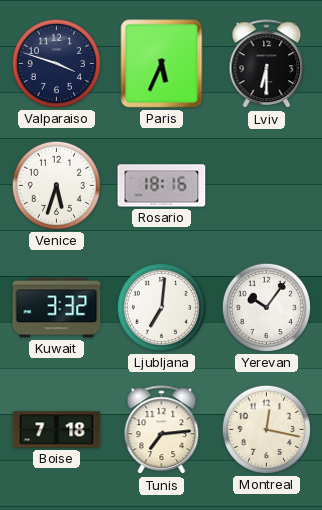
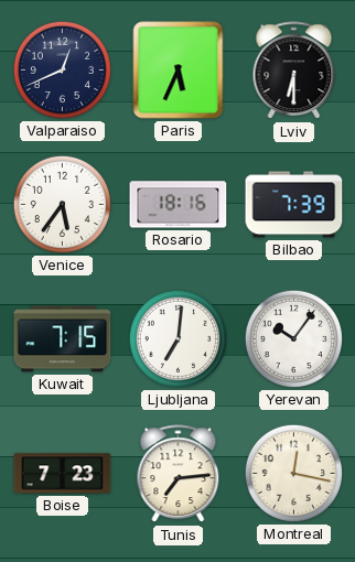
Valparaiso: 3:48 -> 12:41 (62, 69)
Venice: 5:33 -> 5:36 (62, 204)
Bilbao: none -> 7:39 (294, 205)
Kuwait: 3:32 -> 7:15 (63, 339)
Boise: 7:18 -> 7:23 (63, 474)
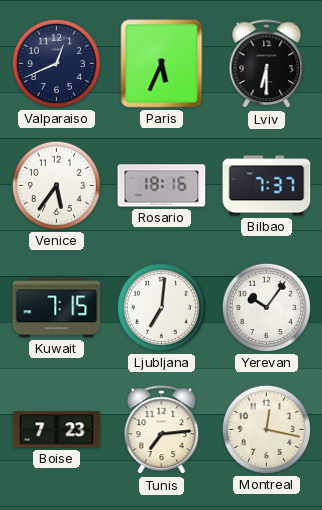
Bilbao: 7:39 -> 7:37 (267, 186)
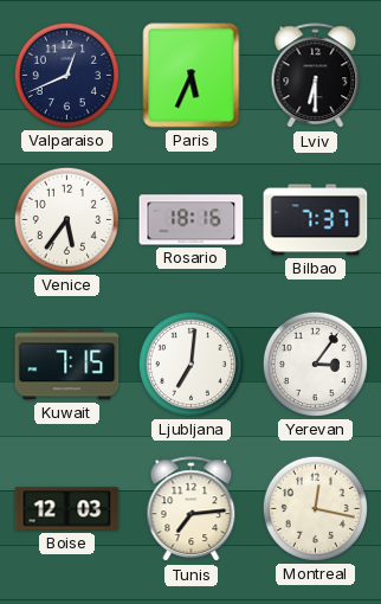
Yerevan: 10:06 -> 3:06 (315, 364)
Boise: 7:23 -> 12:03 (67, 509)
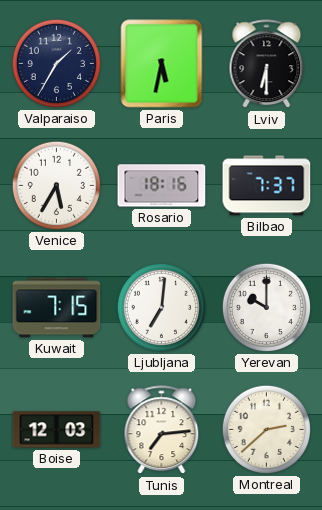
Valparaiso: 12:41 -> 1:35 (56, 63)
Paris: 5:34 -> 5:32 (162, 64)
Venice: 5:36 -> 5:35 (56, 185)
Yerevan: 3:06 -> 10:00 (266, 307)
Montreal: 12:17 -> 2:38 (266, 429)
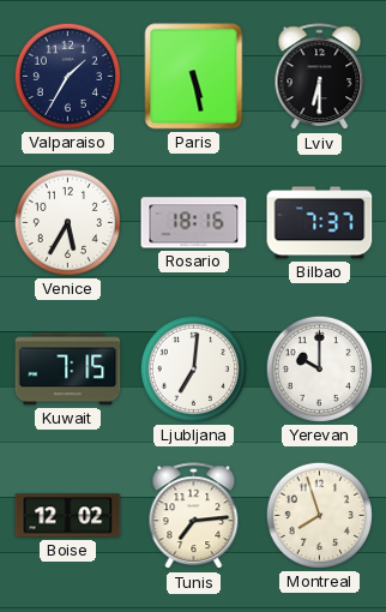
Paris: 5:32 -> 5:28 (194, 77)
Boise: 12:03 -> 12:02 (68, 516)
Montreal: 2:38 -> 7:57 (319, 515)
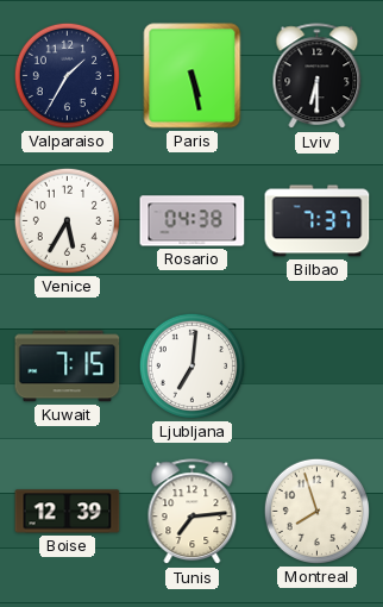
Rosario: 18:16 -> 04:38 (193, 221)
Yerevan: 10:00 -> none (319, 368)
Boise: 12:02 -> 12:39 (68, 512)
